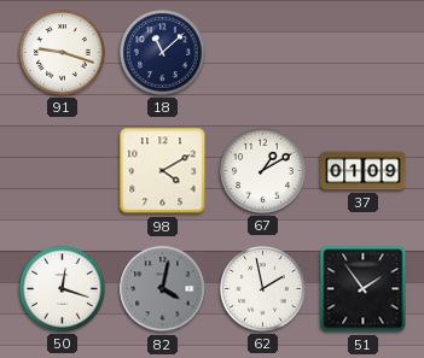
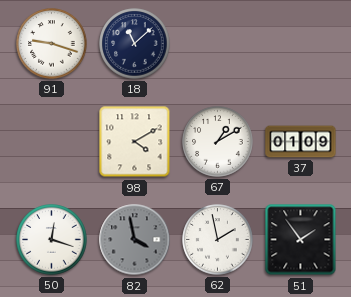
82: 4:02 -> 3:58 (135, 240)
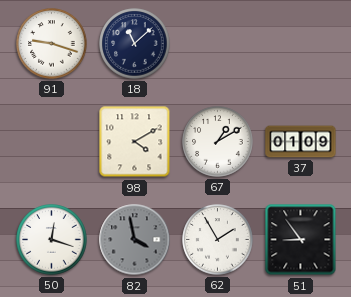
62: 1:58 -> 1:55 (218, 240)
51: 1:54 -> 8:54 (301, 240)
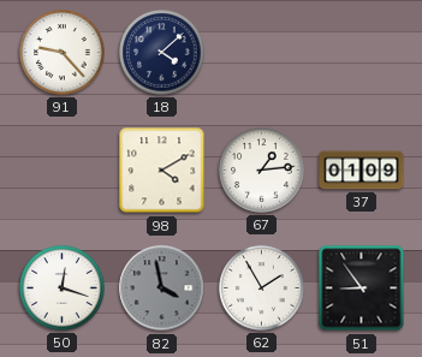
91: 9:18 -> 9:23 (63, 53)
18: 11:08 -> 4:08 (162, 53)
67: 1:10 -> 1:14 (262, 171)
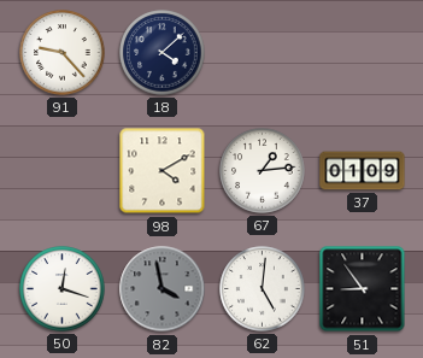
62: 1:55 -> 5:01 (263, 289)
